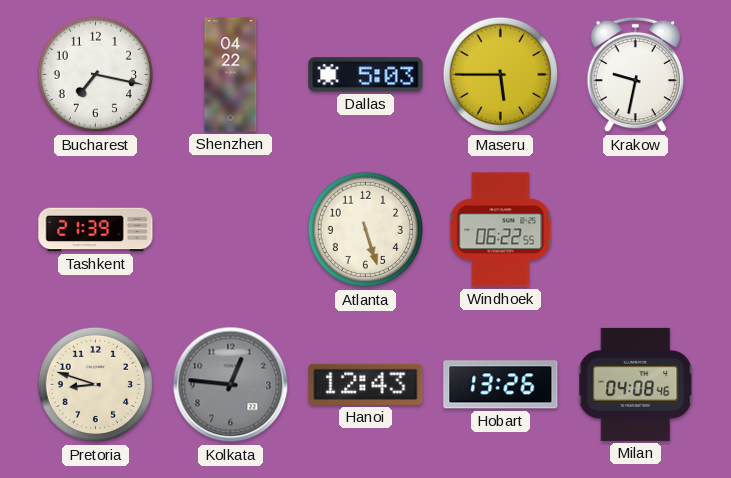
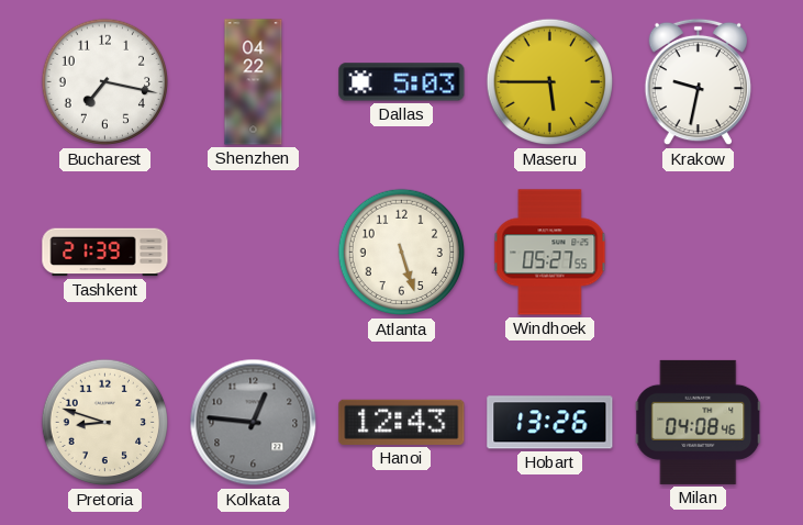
Windhoek: 06:22 -> 05:27 (550, 253)
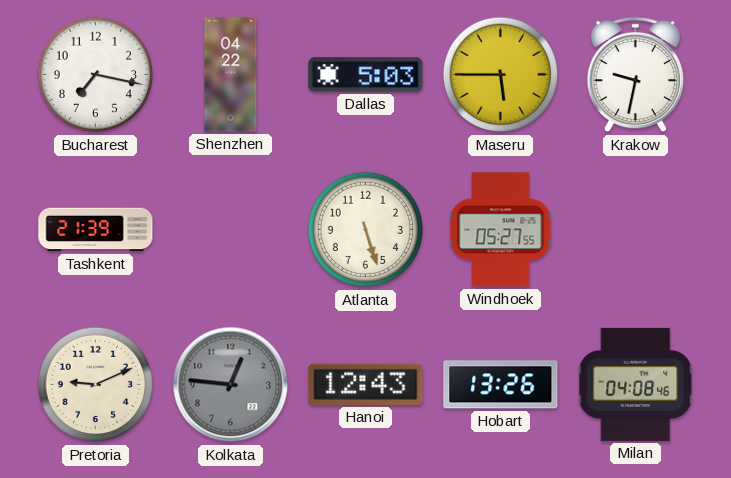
Pretoria: 8:48 -> 9:11 (96, 385)
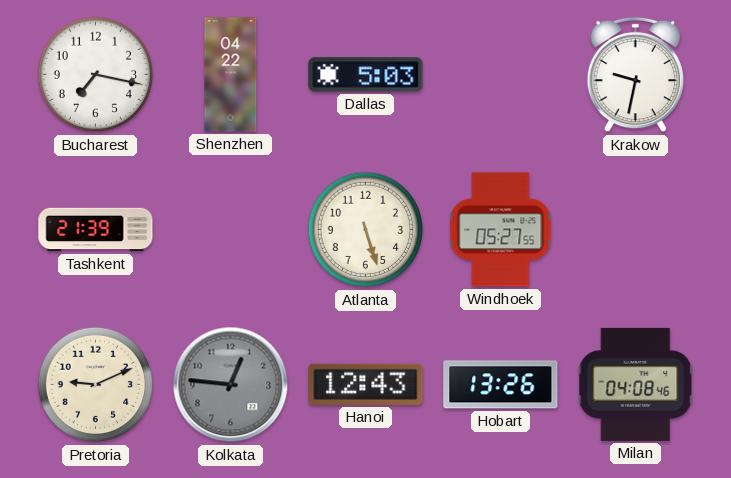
Maseru: 5:45 -> none (501, 75)
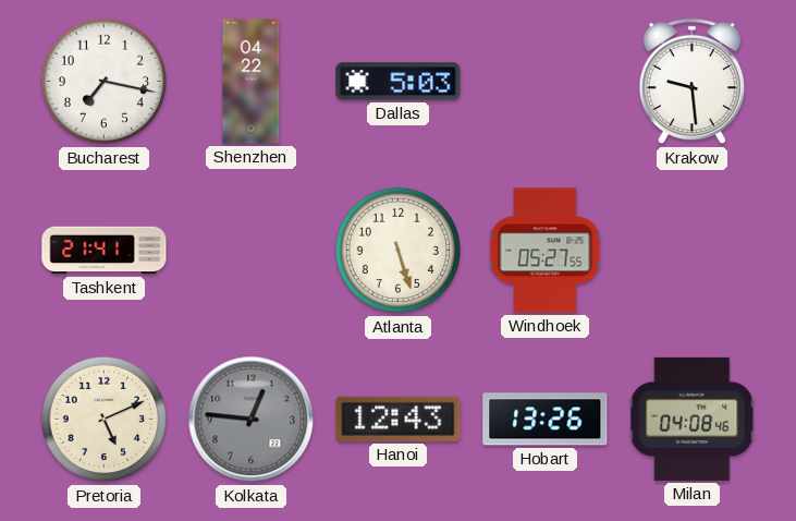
Krakow: 9:32 -> 9:29 (691, 82)
Tashkent: 21:39 -> 21:41 (105, 251)
Pretoria: 9:11 -> 5:11 (105, 420)
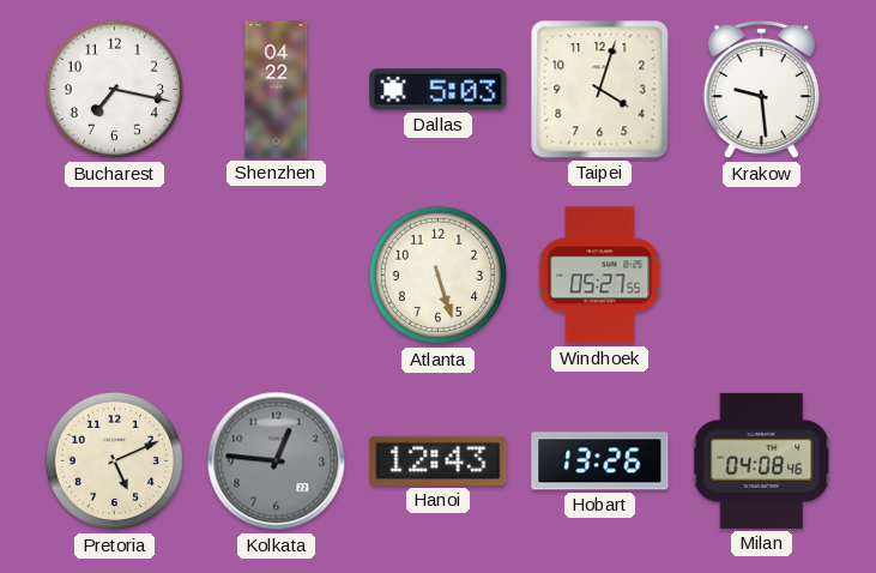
Taipei: none -> 4:03 (600, 90)
Tashkent: 21:41 -> none (105, 251)
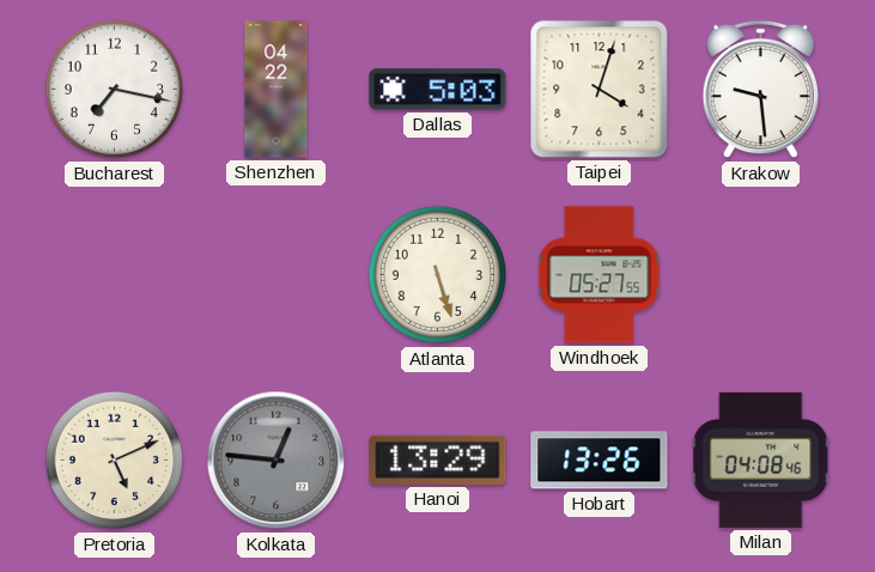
Hanoi: 12:43 -> 13:29 (438, 460)
